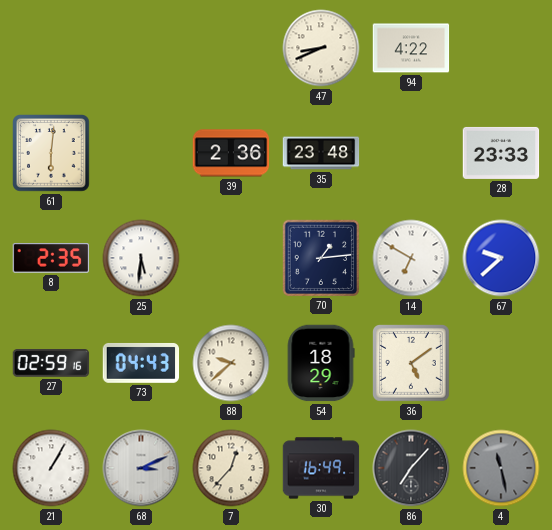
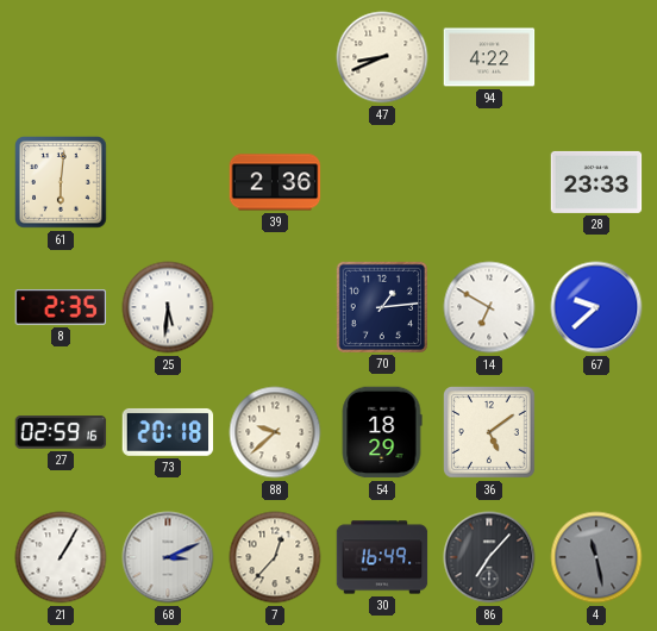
35: 23:48 -> none (321, 153)
73: 04:43 -> 20:18 (168, 432)
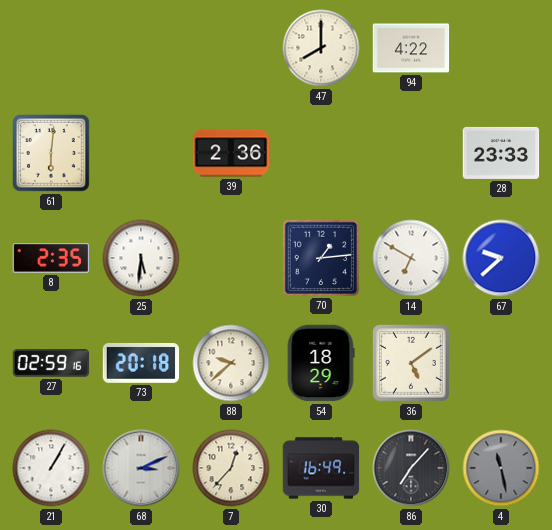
47: 8:41 -> 8:00 (321, 48)
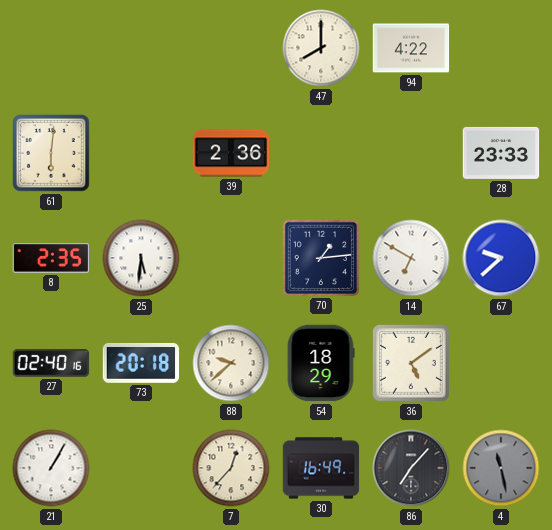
27: 02:59 -> 02:40 (51, 363)
68: 3:11 -> none (141, 468)
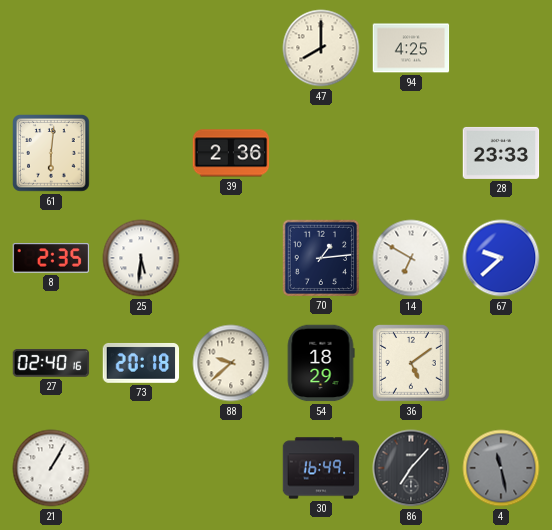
94: 4:22 -> 4:25 (411, 48)
7: 12:37 -> none (231, 468)
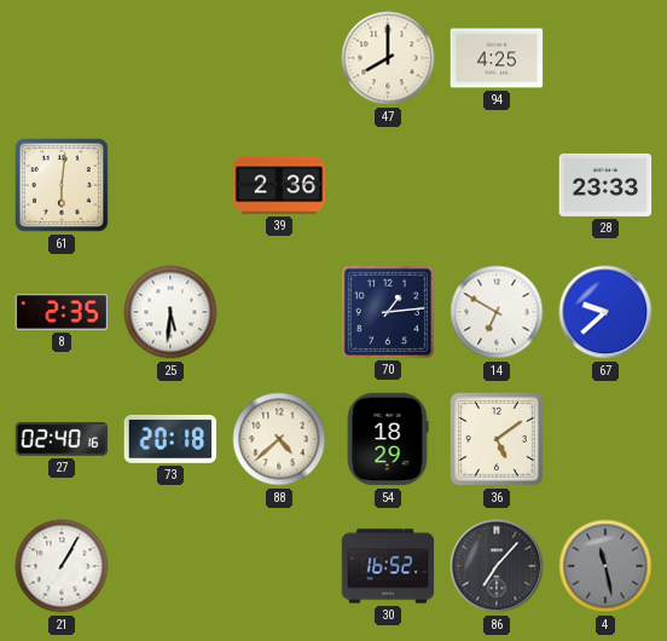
88: 9:38 -> 4:38 (279, 439)
30: 16:49 -> 16:52 (388, 566)
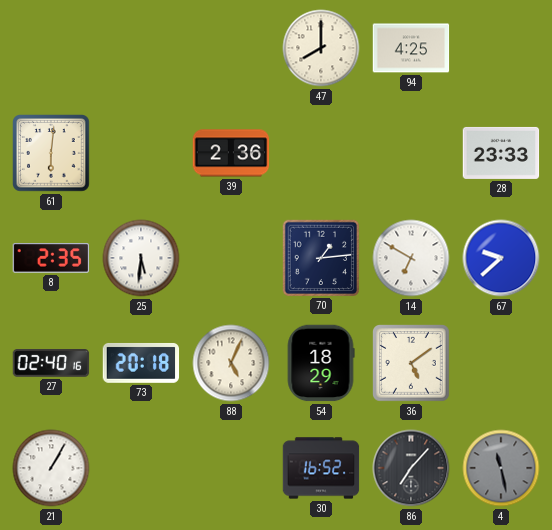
88: 4:38 -> 5:04 (231, 363)
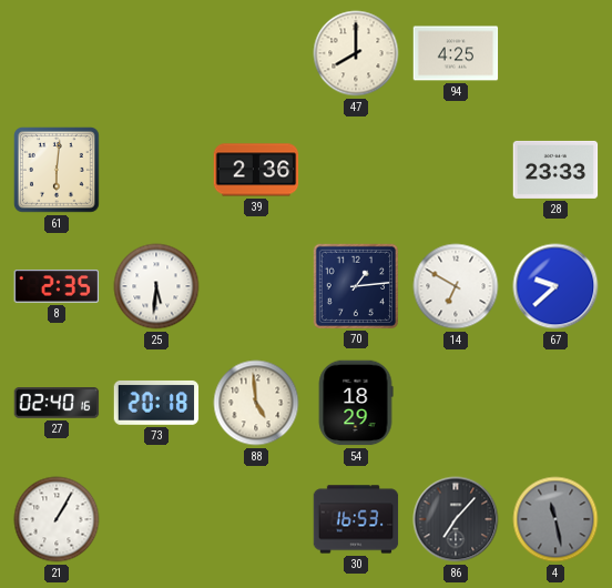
88: 5:04 -> 4:59 (256, 403)
36: 5:09 -> none (412, 364)
30: 16:52 -> 16:53 (356, 519)
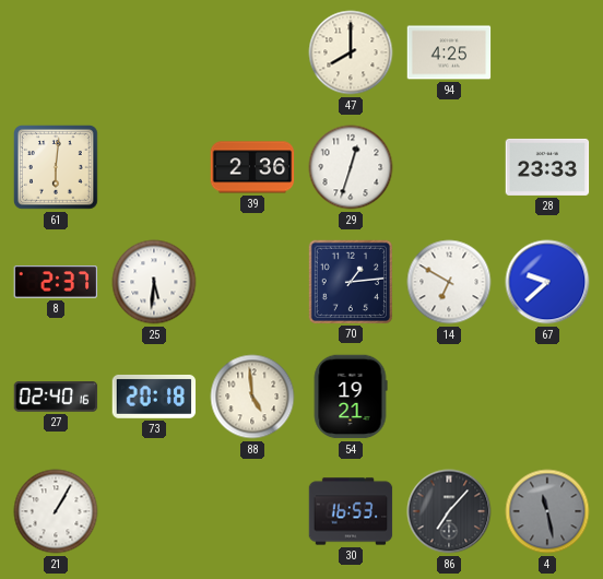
29: none -> 12:33 (351, 167)
8: 2:35 -> 2:37 (56, 282)
54: 18:29 -> 19:21 (351, 397)
